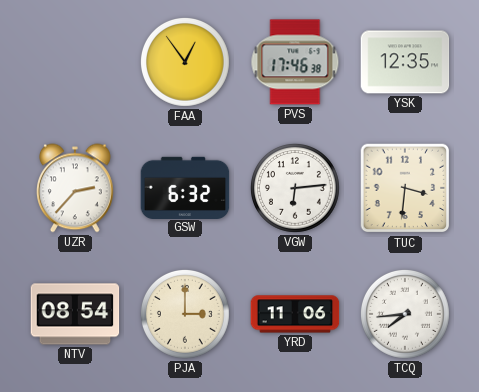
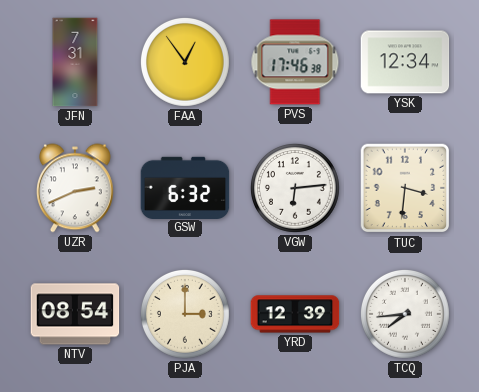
JFN: none -> 7:31 (75, 62)
YSK: 12:35 -> 12:34 (405, 62)
UZR: 2:37 -> 2:41 (76, 188)
YRD: 11:06 -> 12:39 (295, 314)
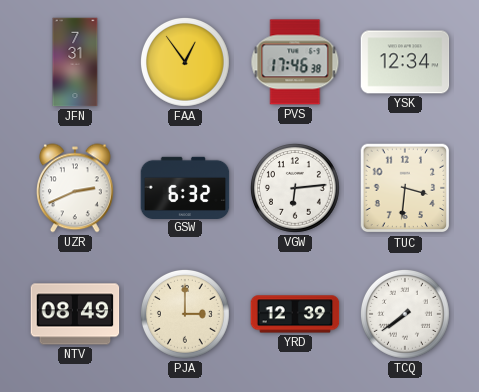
NTV: 08:54 -> 08:49 (75, 314)
TCQ: 7:44 -> 7:39 (405, 314)
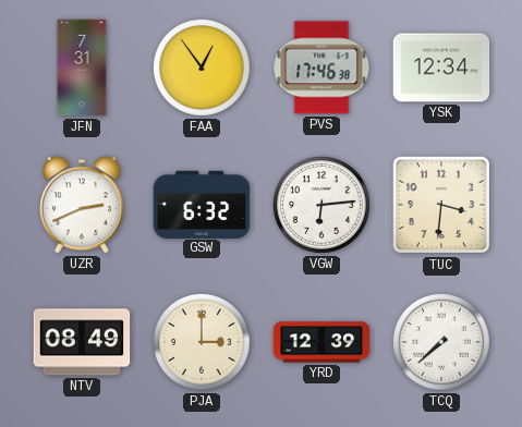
TCQ: 7:39 -> 7:38 (441, 342)
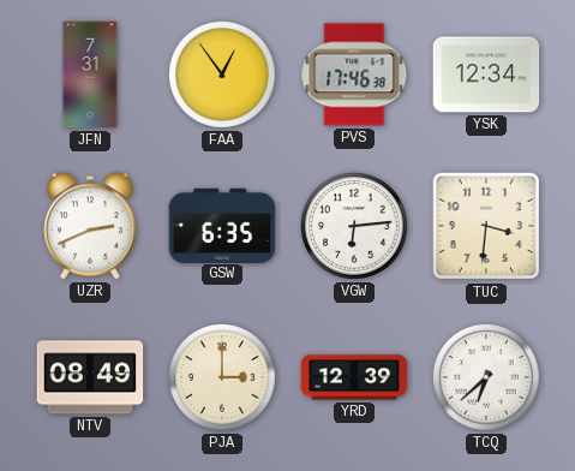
GSW: 6:32 -> 6:35 (222, 225)
TCQ: 7:38 -> 6:38 (486, 377)
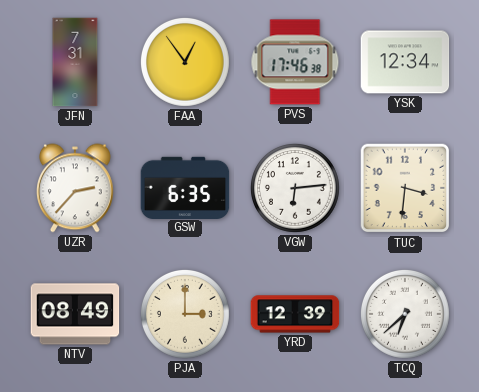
UZR: 2:41 -> 2:37 (76, 188)
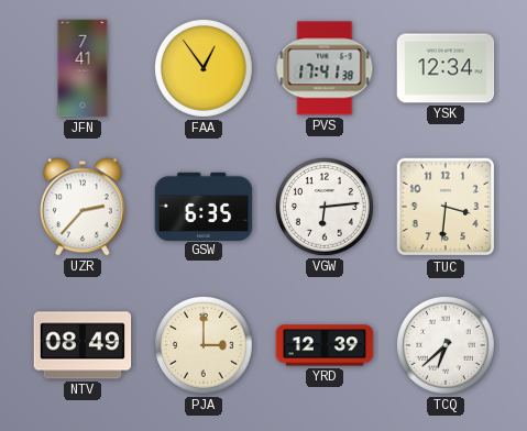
JFN: 7:31 -> 7:41 (83, 68)
PVS: 17:46 -> 17:41 (325, 68)
